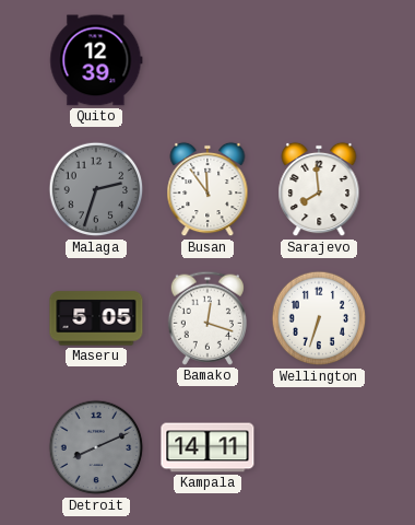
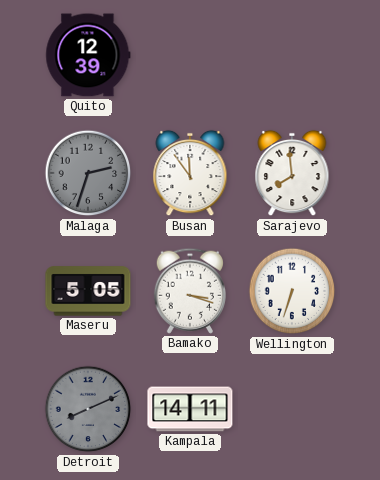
Bamako: 12:18 -> 3:18 (190, 291)
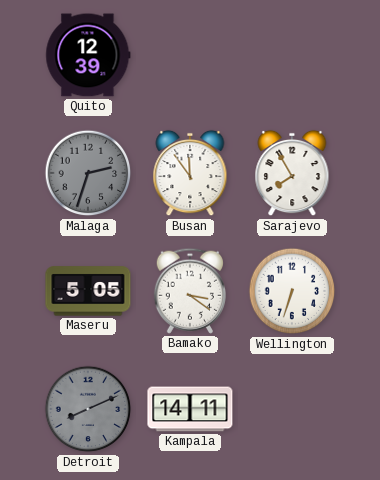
Sarajevo: 7:59 -> 7:55 (292, 173)
Bamako: 3:18 -> 3:21 (190, 291)
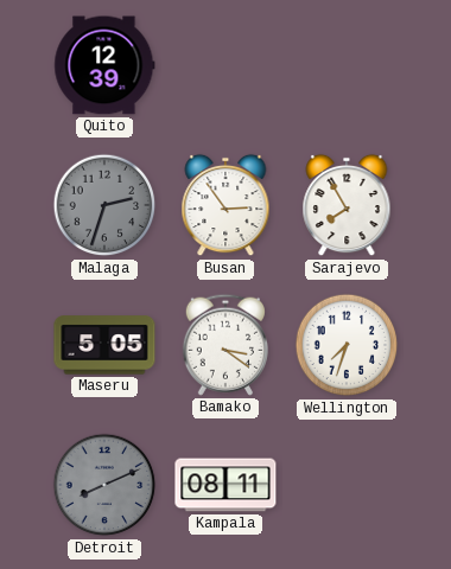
Busan: 11:54 -> 2:54 (225, 205)
Wellington: 6:33 -> 7:33 (347, 345)
Kampala: 14:11 -> 08:11 (225, 485)
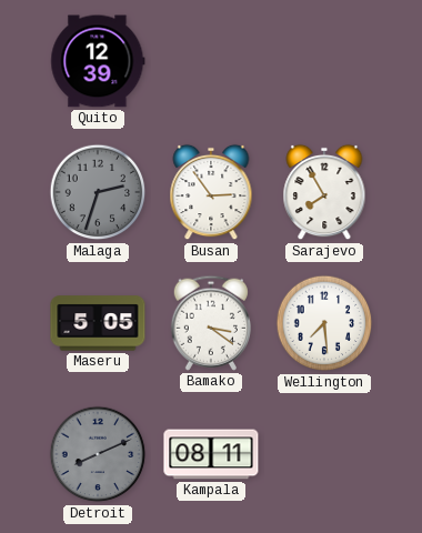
Wellington: 7:33 -> 7:29 (324, 323)
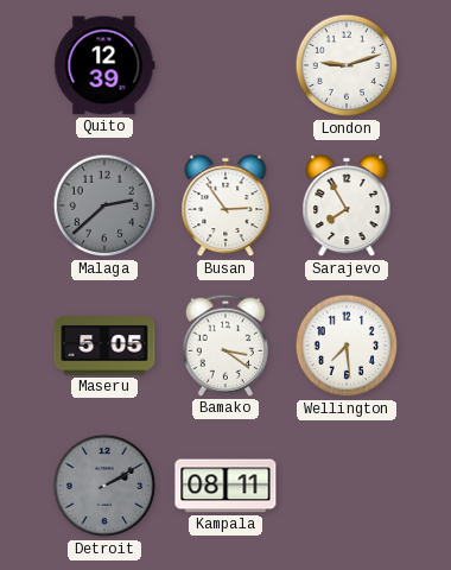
London: none -> 9:12 (347, 65)
Malaga: 2:33 -> 2:38 (104, 205)
Detroit: 8:11 -> 2:10 (104, 486)
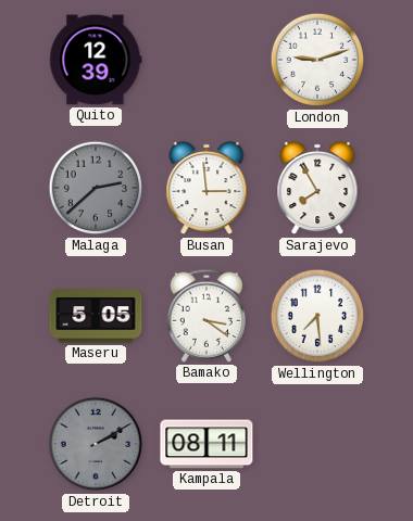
Busan: 2:54 -> 2:59 (206, 188)
